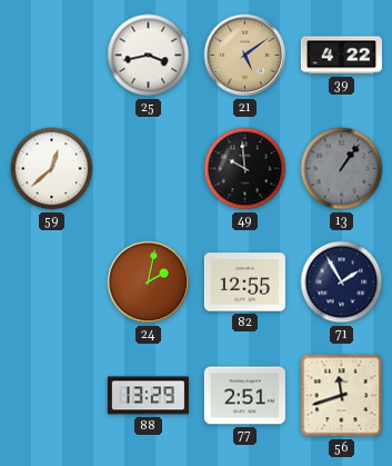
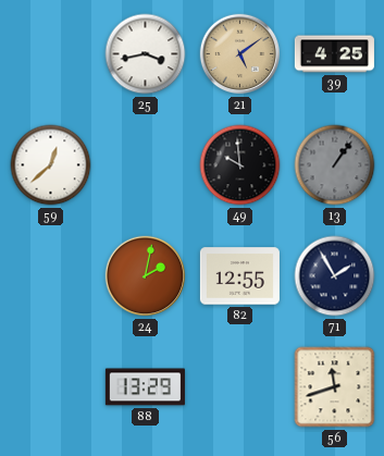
39: 4:22 -> 4:25 (334, 54)
77: 2:51 -> none (244, 396)
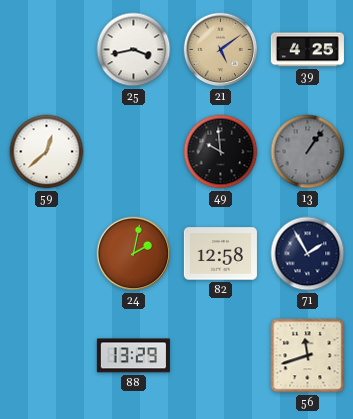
82: 12:55 -> 12:58 (220, 254)
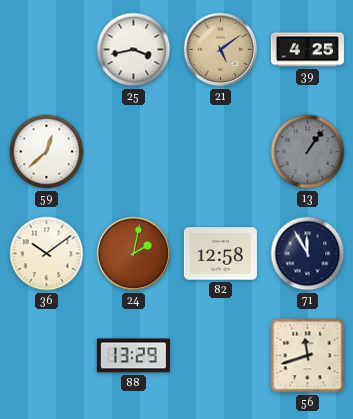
49: 9:59 -> none (221, 152)
36: none -> 10:09 (47, 254)
71: 1:55 -> 11:55 (308, 254)
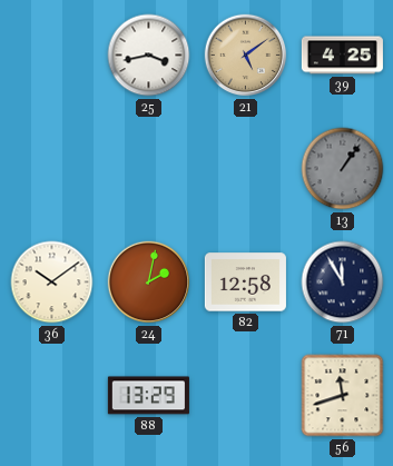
59: 12:38 -> none (47, 152)
